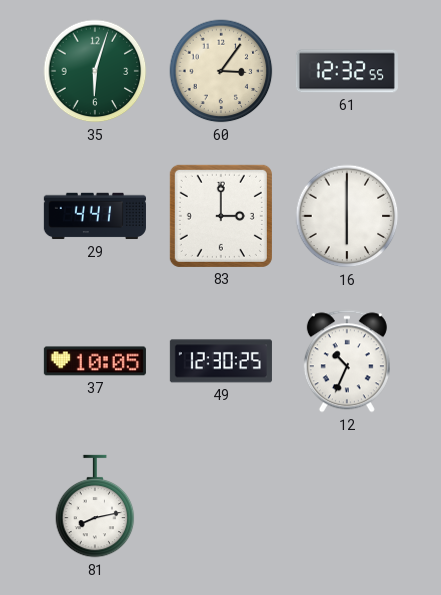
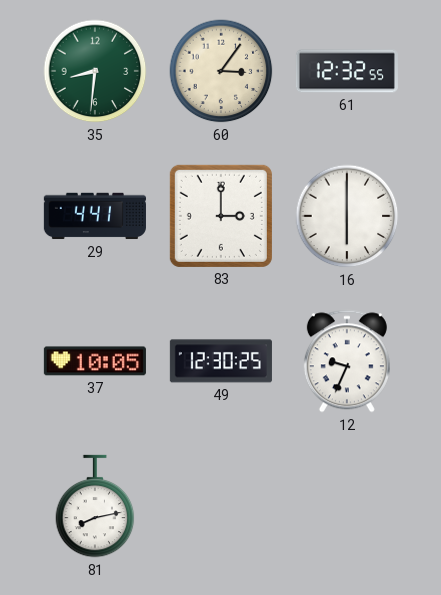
35: 6:03 -> 8:31 (95, 71)
12: 10:34 -> 9:34 (347, 361)
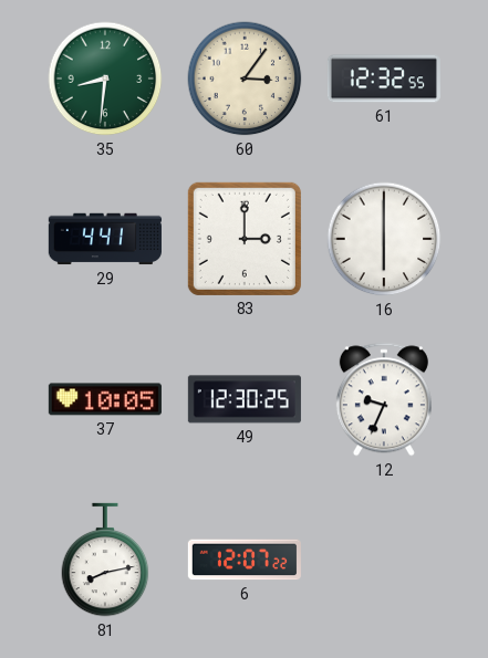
6: none -> 12:07 (245, 560)
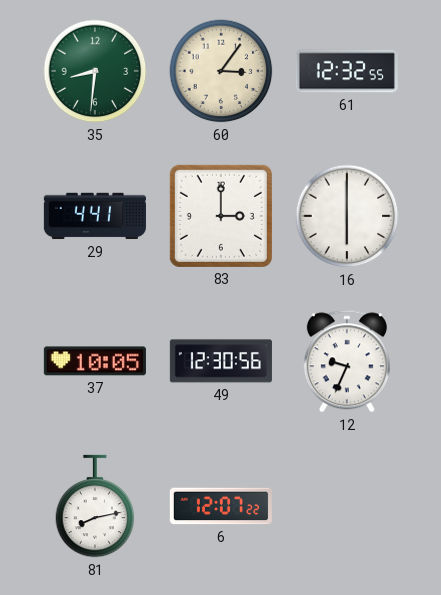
49: 12:30:25 -> 12:30:56 (221, 361)
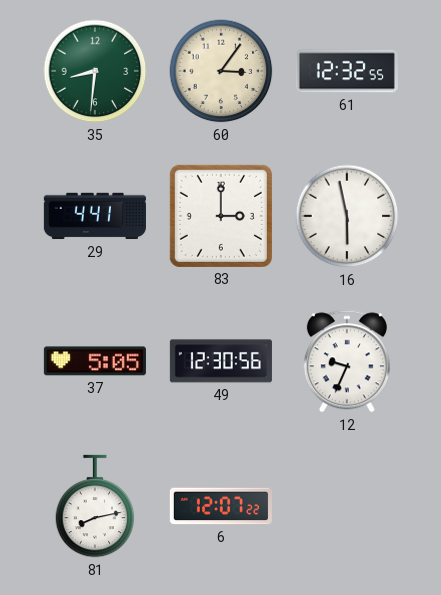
16: 6:00 -> 5:58 (347, 216)
37: 10:05 -> 5:05 (95, 361)
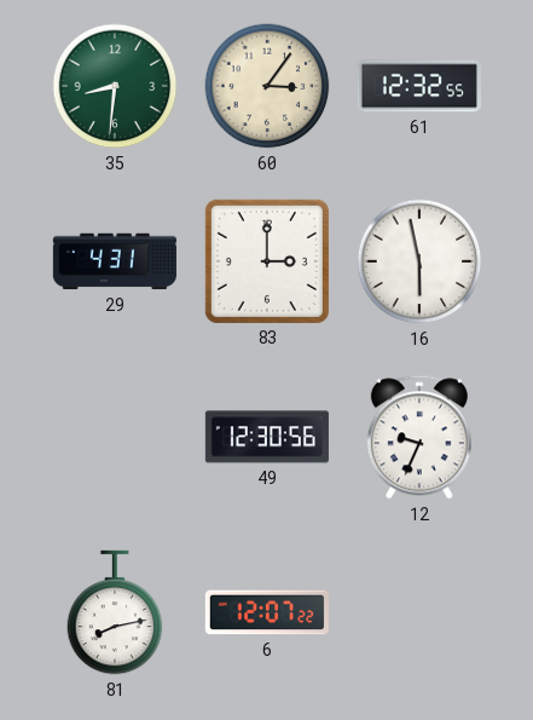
29: 4:41 -> 4:31 (115, 261)
37: 5:05 -> none (95, 361)
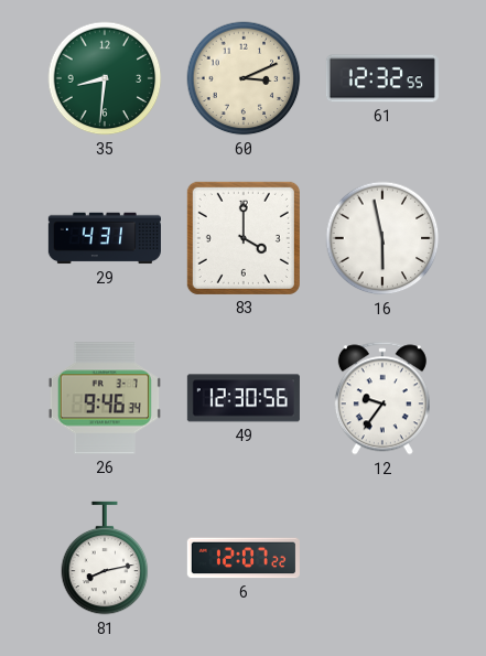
60: 3:06 -> 3:11 (244, 78)
83: 3:00 -> 4:00 (244, 238)
26: none -> 9:46 (105, 398)
12: 9:34 -> 9:36 (382, 398)
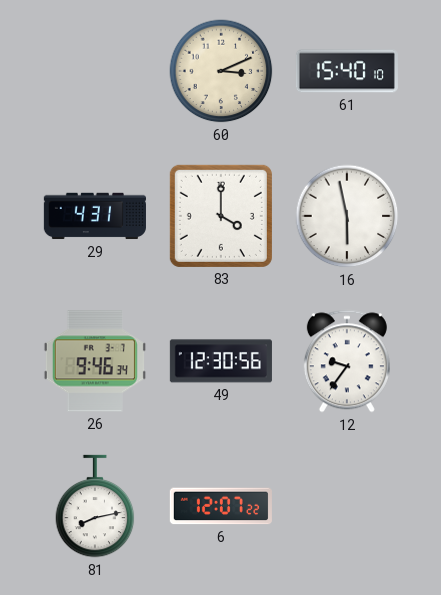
35: 8:31 -> none (105, 78)
61: 12:32 -> 15:40 (347, 71)
